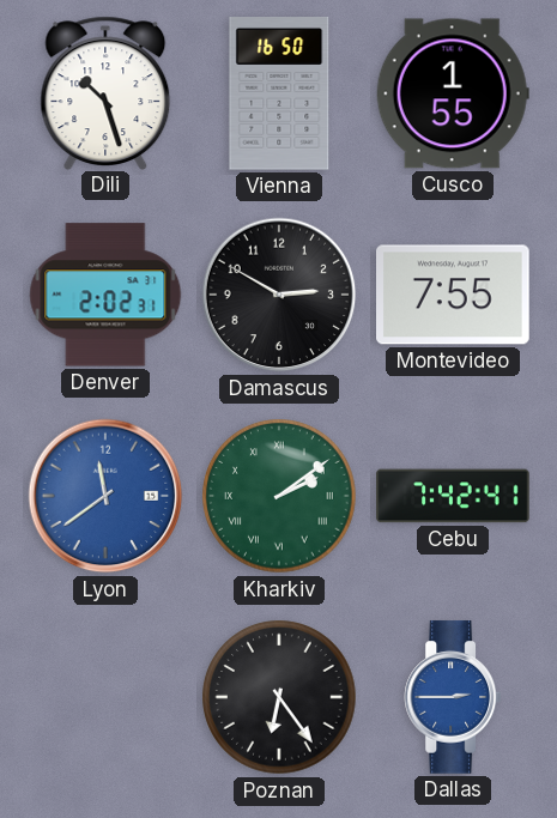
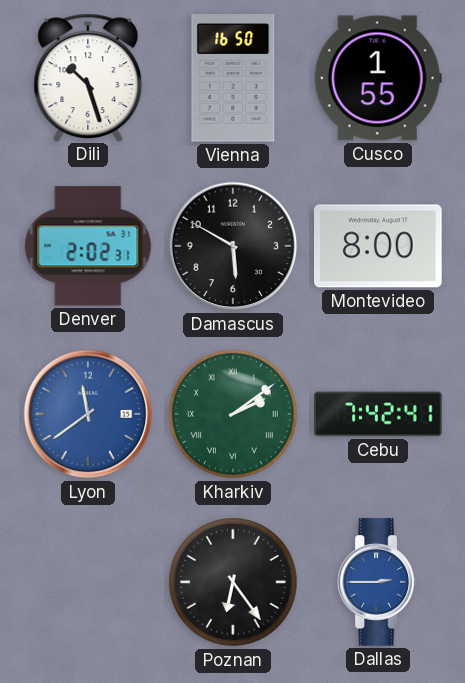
Damascus: 2:50 -> 5:50 (233, 246)
Montevideo: 7:55 -> 8:00 (378, 246)
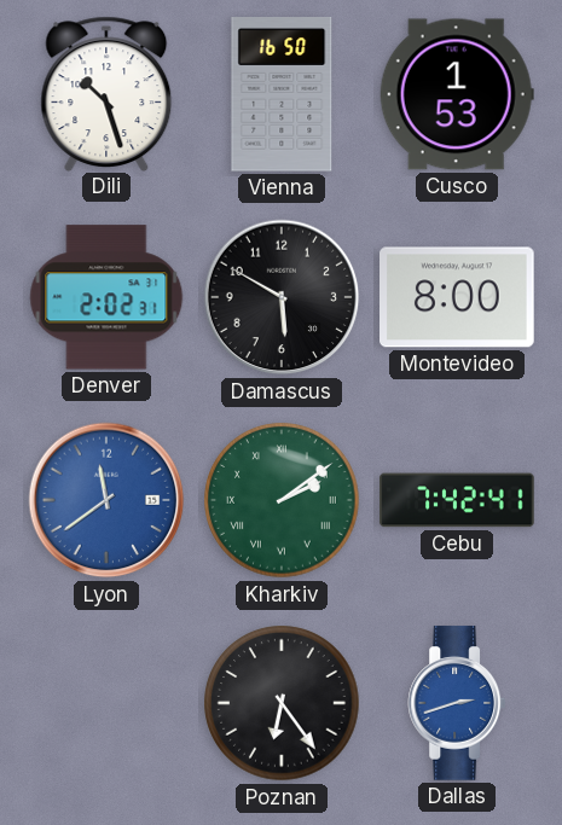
Cusco: 1:55 -> 1:53 (457, 94)
Dallas: 2:45 -> 2:42 (457, 703)
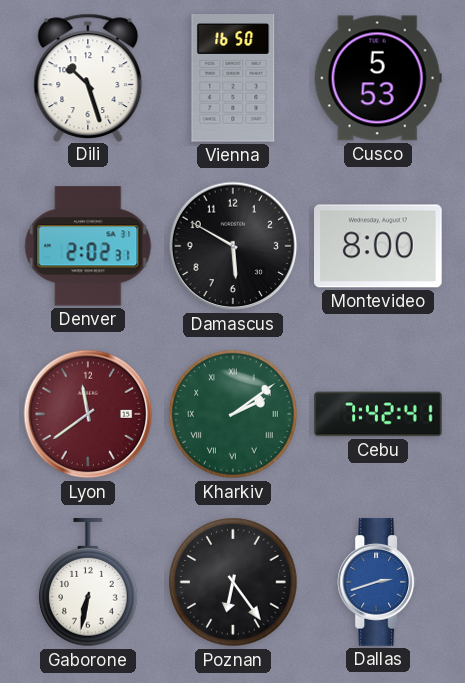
Cusco: 1:53 -> 5:53 (378, 78)
Lyon dial: blue -> burgundy (88, 414)
Gaborone: none -> 6:32 (89, 583)
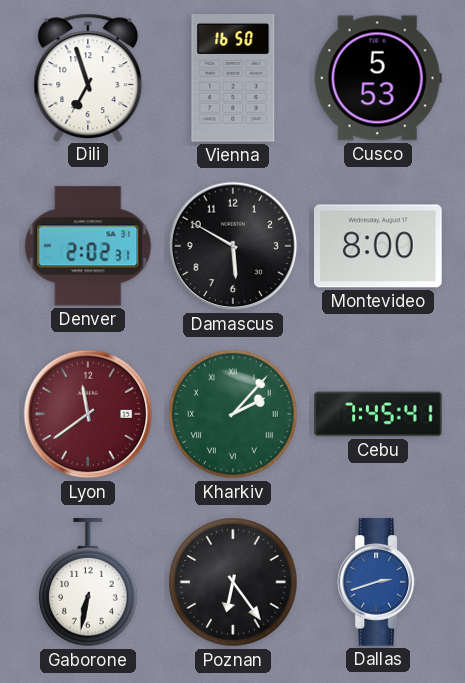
Dili: 10:27 -> 6:57 (88, 77)
Kharkiv: 2:09 -> 2:07 (233, 414)
Cebu: 7:42 -> 7:45 (378, 414)
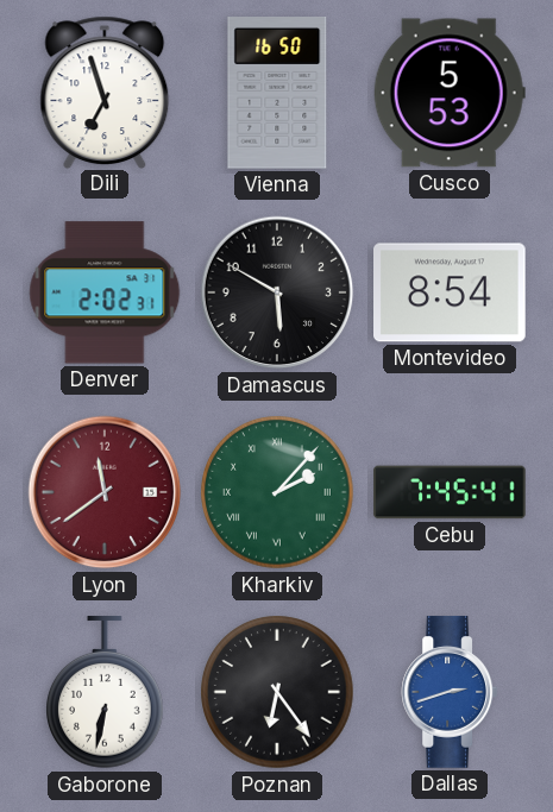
Montevideo: 8:00 -> 8:54 (450, 292)
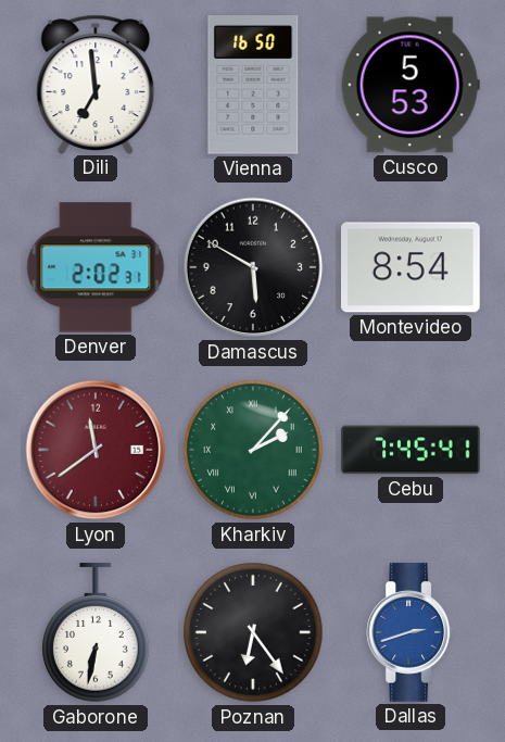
Dili: 6:57 -> 6:59 (96, 84)
